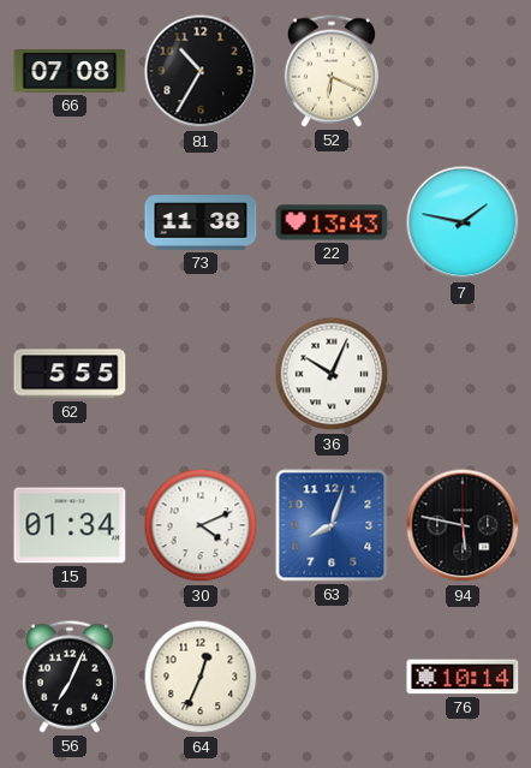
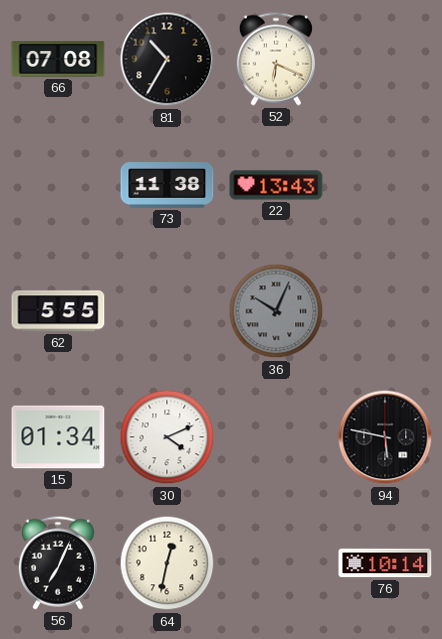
7: 1:47 -> none (463, 222)
36 dial: white -> grey (276, 311)
63: 8:03 -> none (332, 525)
64: 12:34 -> 12:32 (167, 563)
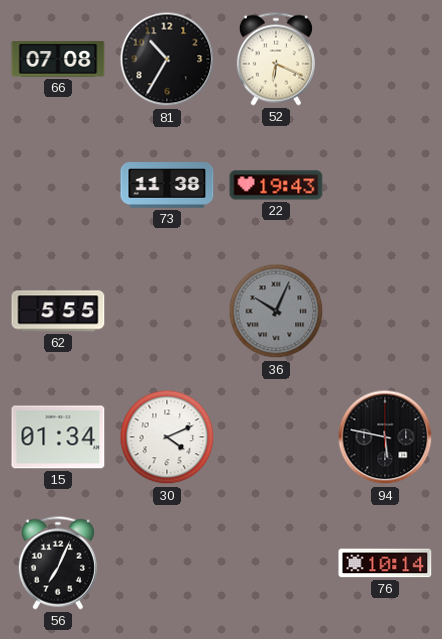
22: 13:43 -> 19:43 (276, 185)
64: 12:32 -> none (167, 563)
